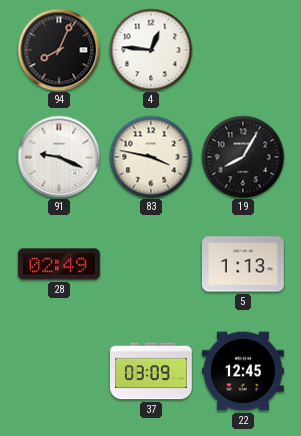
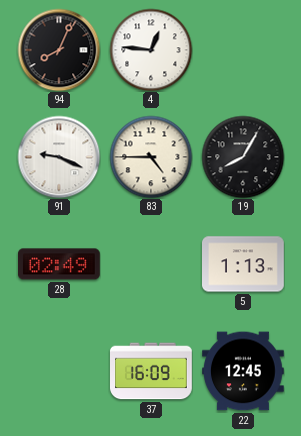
83: 3:47 -> 4:45 (151, 157)
37: 03:09 -> 16:09 (152, 371)
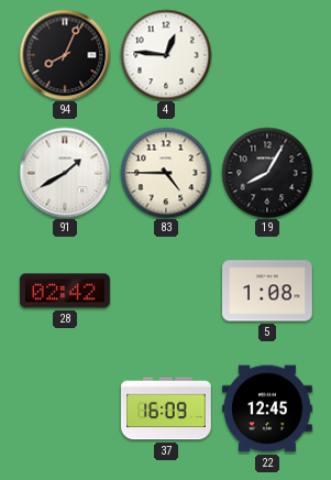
91: 9:19 -> 1:40 (65, 173)
28: 02:49 -> 02:42 (66, 291)
5: 1:13 -> 1:08 (268, 291)
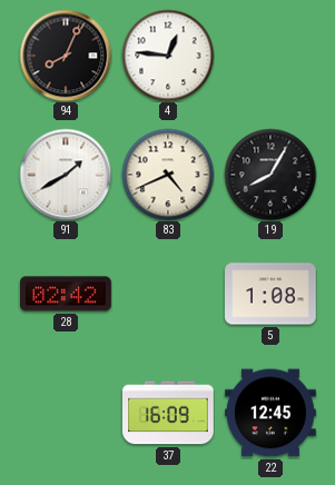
83: 4:45 -> 4:41 (168, 175)
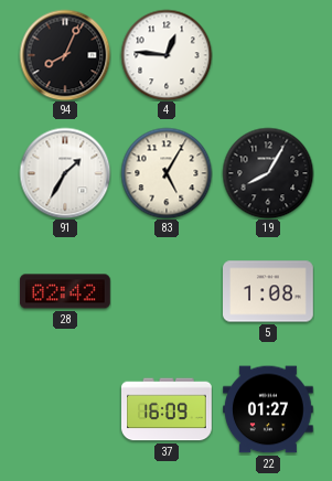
91: 1:40 -> 1:35 (65, 173)
83: 4:41 -> 5:05 (167, 173)
22: 12:45 -> 01:27 (269, 409)
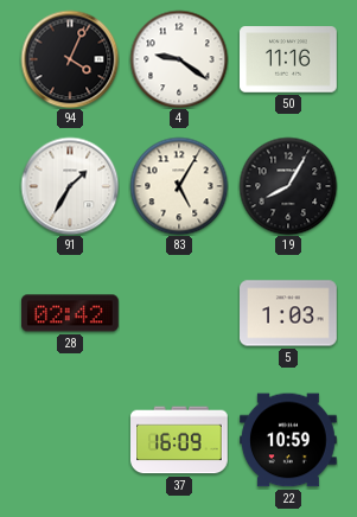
94: 8:04 -> 4:04 (70, 59)
4: 12:46 -> 9:21 (179, 59)
50: none -> 11:16 (289, 59)
5: 1:08 -> 1:03 (289, 313)
22: 01:27 -> 10:59 (289, 440)
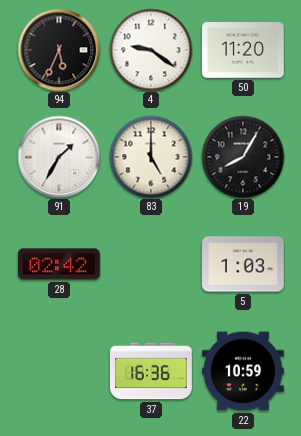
94: 4:04 -> 5:34 (59, 50)
50: 11:16 -> 11:20 (244, 50)
83: 5:05 -> 5:00 (151, 157)
37: 16:09 -> 16:36 (152, 371)
